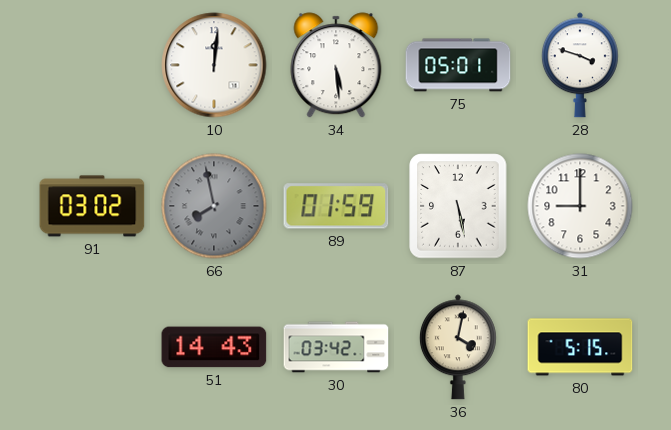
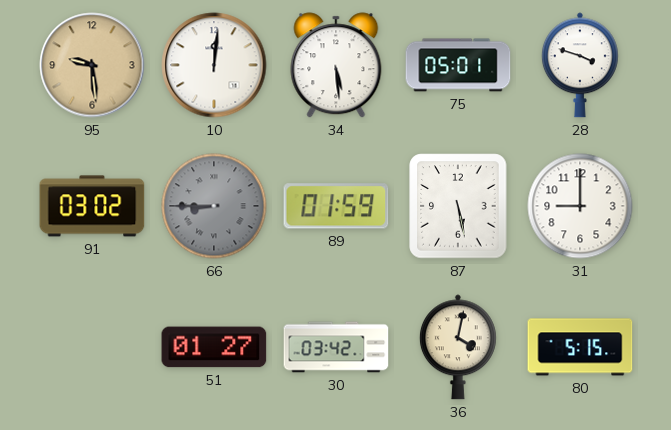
95: none -> 9:29 (92, 65)
66: 7:58 -> 8:45 (214, 206)
51: 14:43 -> 01:27 (214, 347)
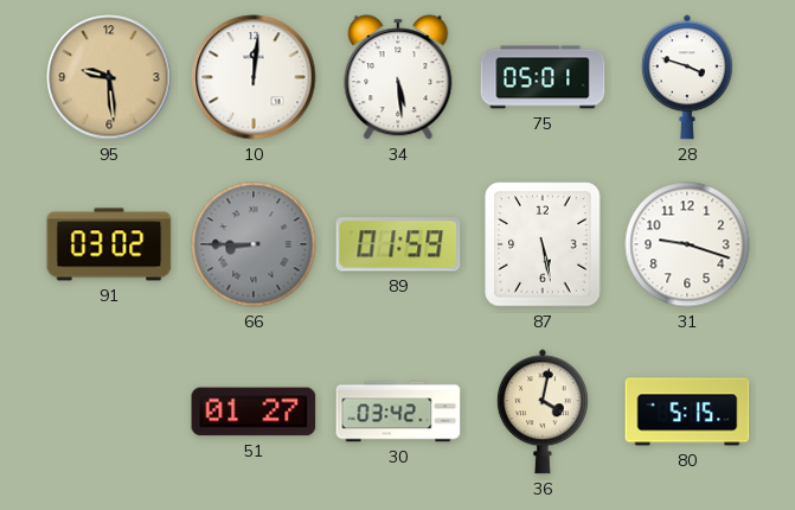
31: 9:00 -> 9:18 (687, 244)
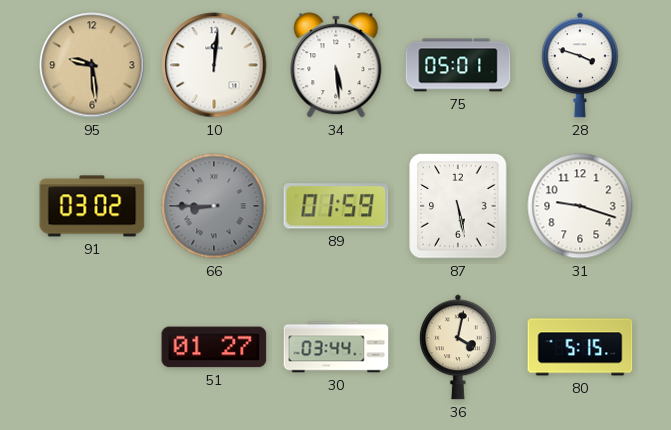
30: 03:42 -> 03:44 (336, 347)
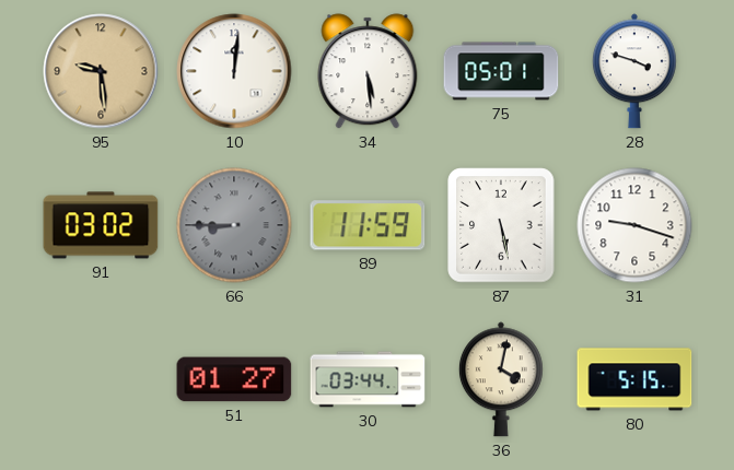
89: 01:59 -> 11:59 (368, 225)
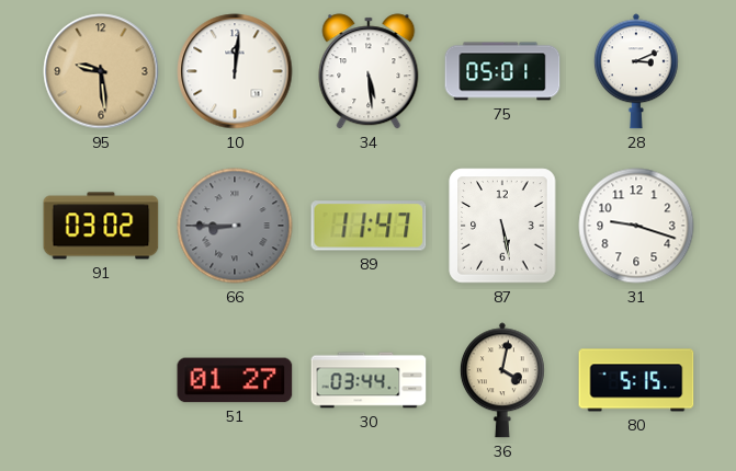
28: 3:48 -> 3:11 (636, 71)
89: 11:59 -> 11:47 (369, 226)
